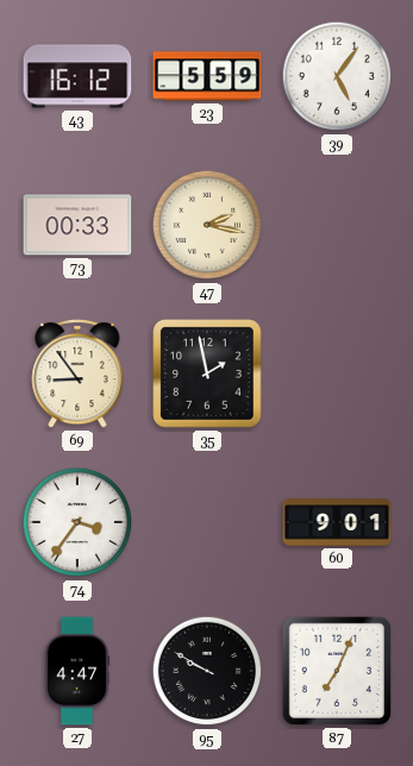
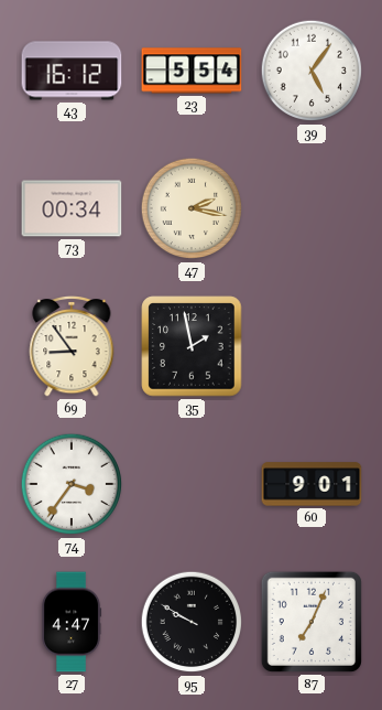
23: 5:59 -> 5:54 (192, 71)
73: 00:33 -> 00:34 (72, 208)
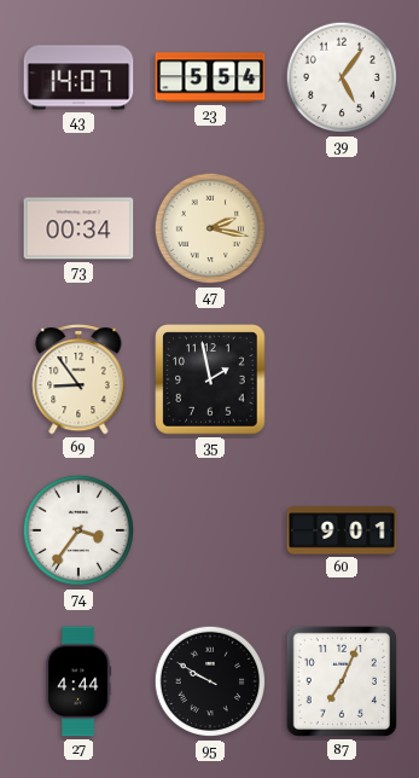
43: 16:12 -> 14:07 (78, 77)
27: 4:47 -> 4:44 (78, 681)
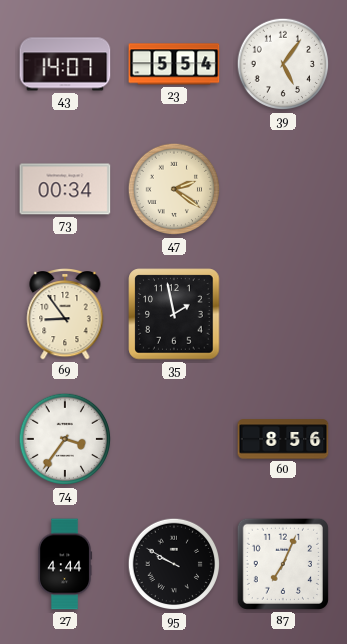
47: 2:17 -> 2:21 (174, 189)
60: 9:01 -> 8:56 (283, 439)
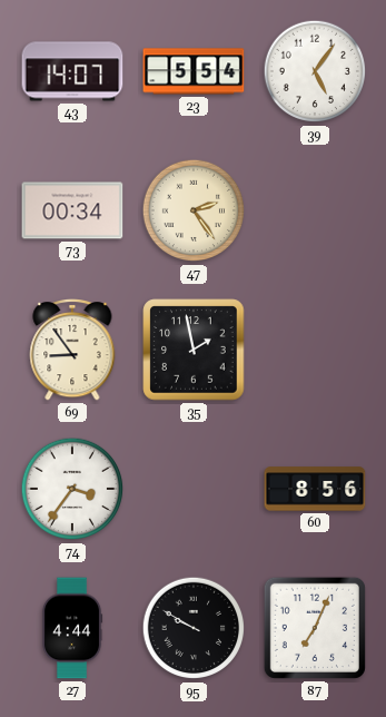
47: 2:21 -> 2:24 (194, 210)
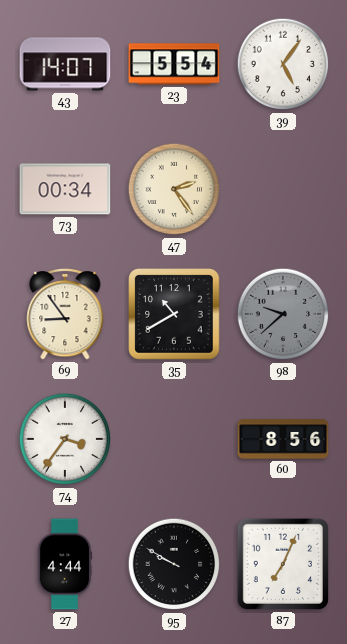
35: 1:58 -> 10:40 (174, 314)
98: none -> 9:38 (283, 314)
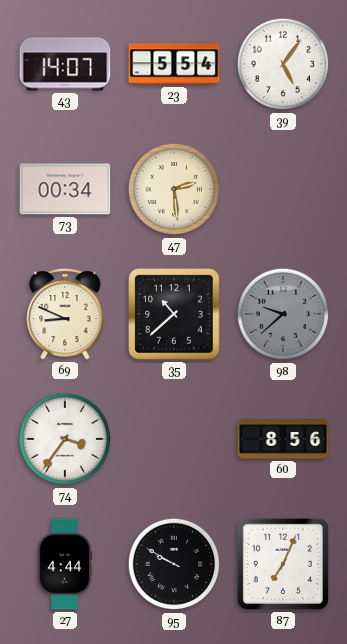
47: 2:24 -> 2:29 (174, 189)
69: 8:54 -> 8:49 (65, 314)
35: 10:40 -> 10:38 (174, 314)
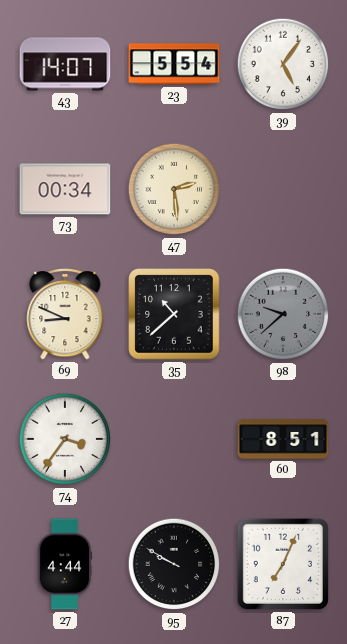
60: 8:56 -> 8:51 (283, 439)
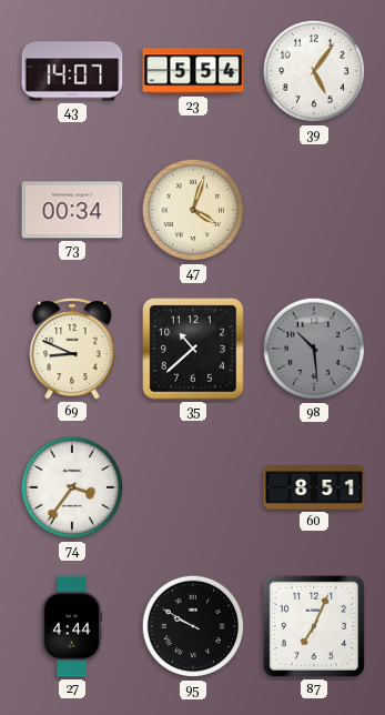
47: 2:29 -> 4:03 (193, 210)
98: 9:38 -> 10:29 (314, 349)
